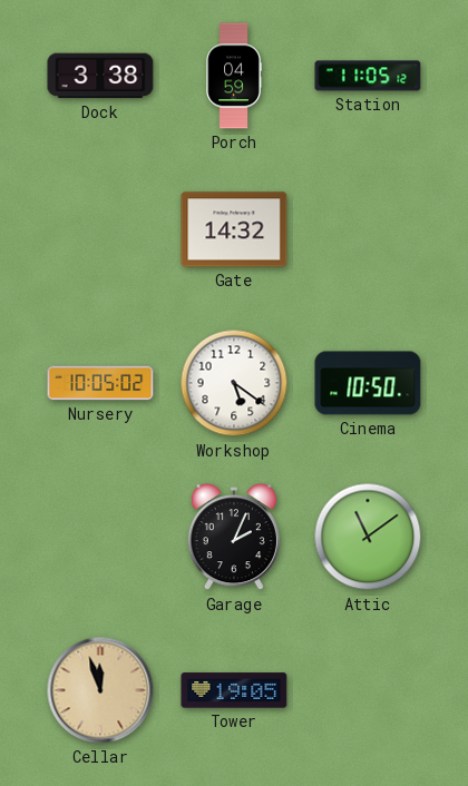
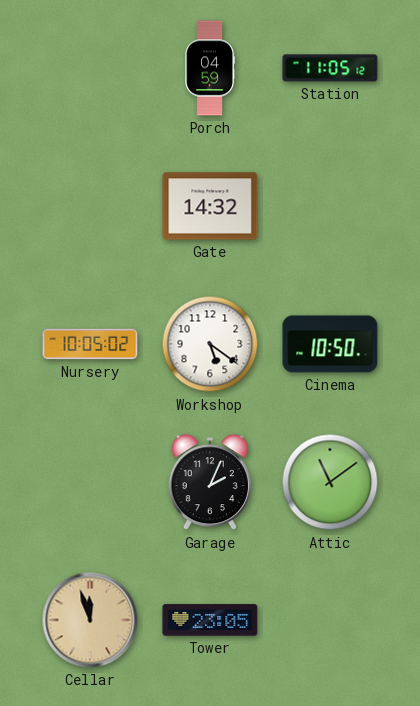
Dock: 3:38 -> none (100, 76)
Tower: 19:05 -> 23:05 (210, 620)
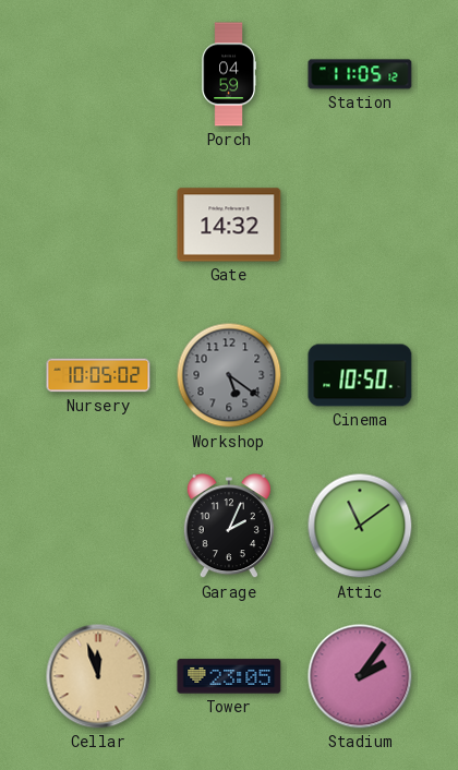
Workshop dial: white -> grey (229, 375)
Stadium: none -> 2:06 (360, 676)
